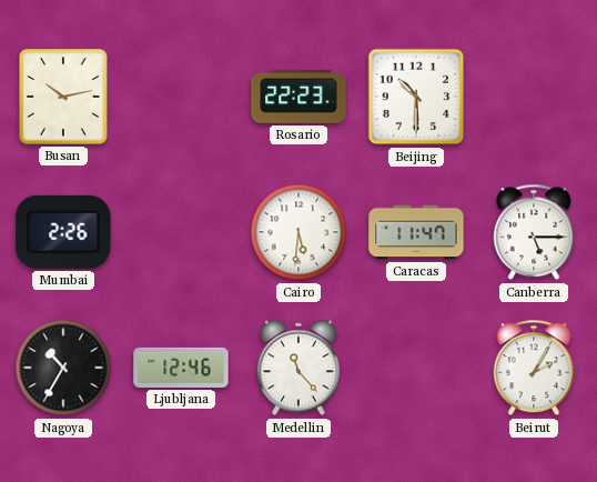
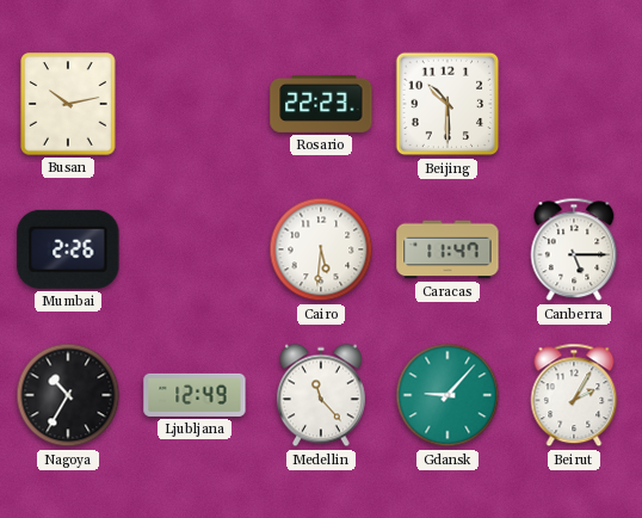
Ljubljana: 12:46 -> 12:49 (195, 395)
Gdansk: none -> 9:07 (447, 395)
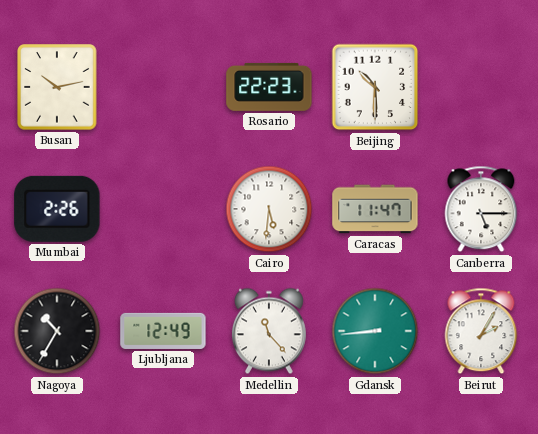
Gdansk: 9:07 -> 8:44 (375, 331)
